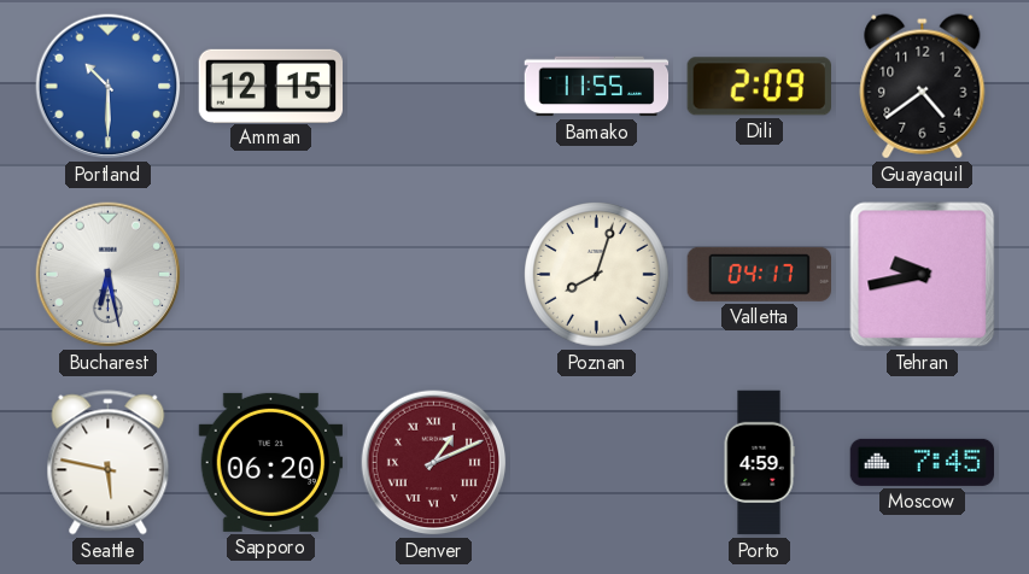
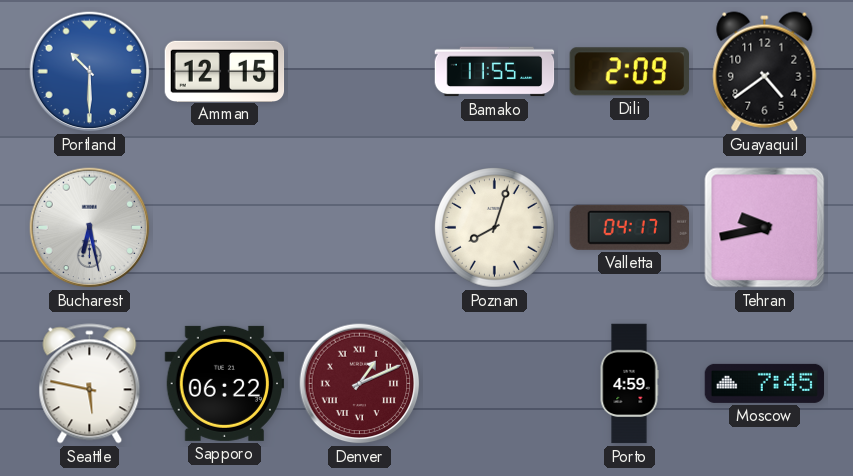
Sapporo: 06:20 -> 06:22 (225, 383)
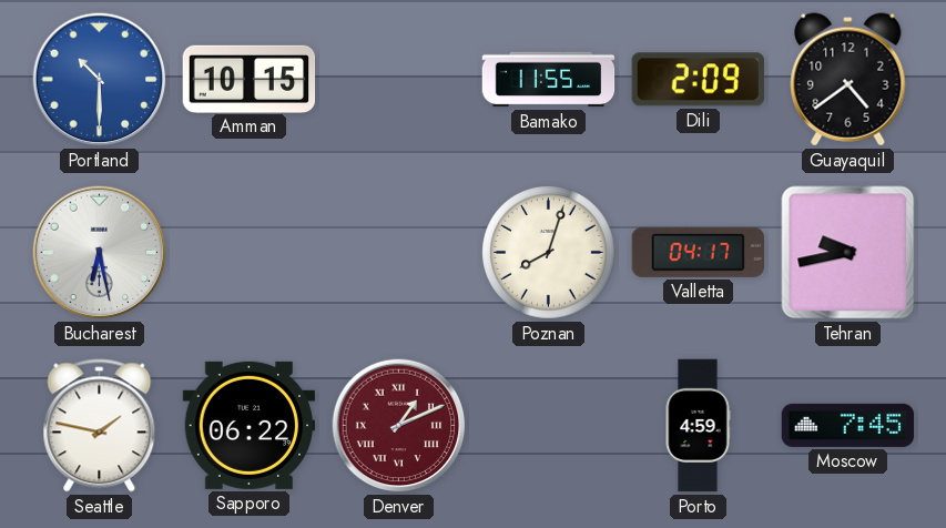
Amman: 12:15 -> 10:15 (250, 79)
Seattle: 5:47 -> 1:47 (100, 426)
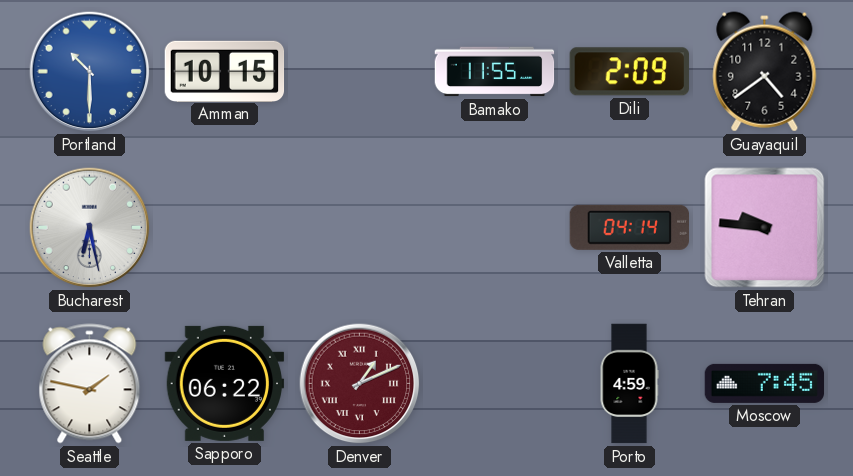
Poznan: 8:03 -> none (549, 253)
Valletta: 04:17 -> 04:14 (629, 227)
Tehran: 9:43 -> 9:46 (765, 228)
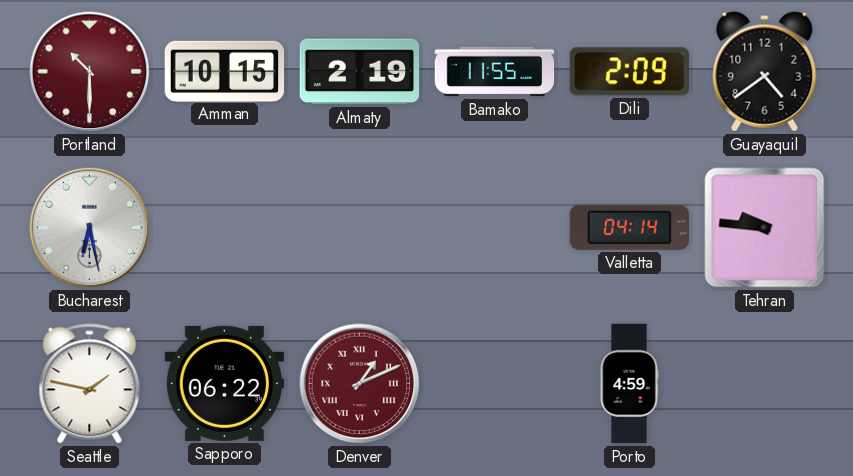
Portland dial: blue -> burgundy (90, 72)
Almaty: none -> 2:19 (360, 72)
Moscow: 7:45 -> none (765, 383)
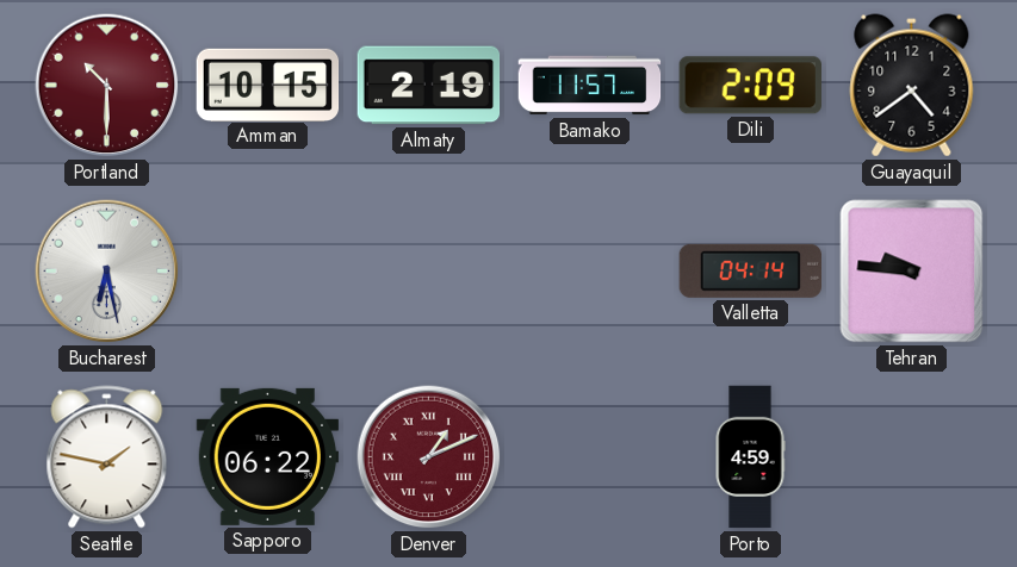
Bamako: 11:55 -> 11:57 (590, 86)
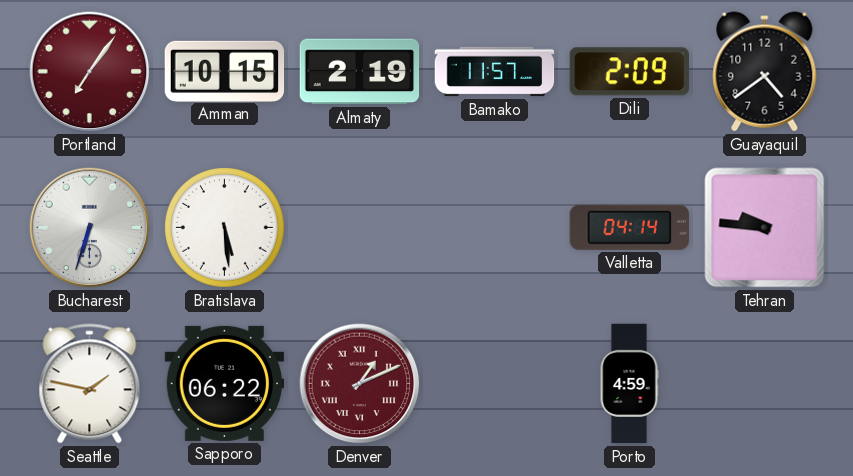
Portland: 10:30 -> 7:06 (90, 72)
Bucharest: 6:28 -> 6:33 (90, 228)
Bratislava: none -> 5:29 (225, 228)
